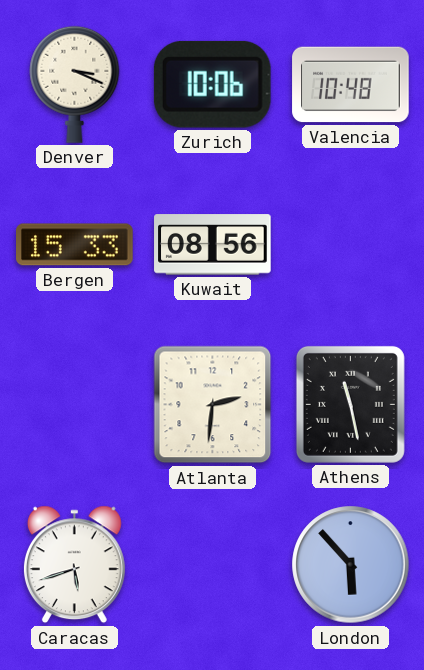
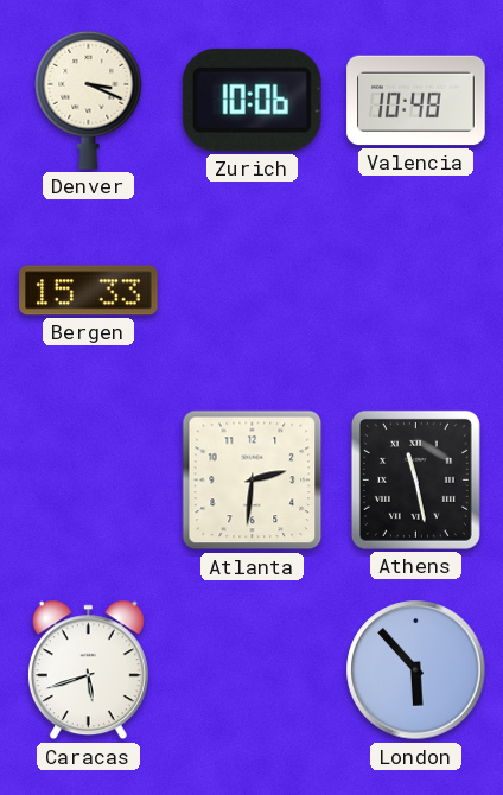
Kuwait: 08:56 -> none (213, 245)
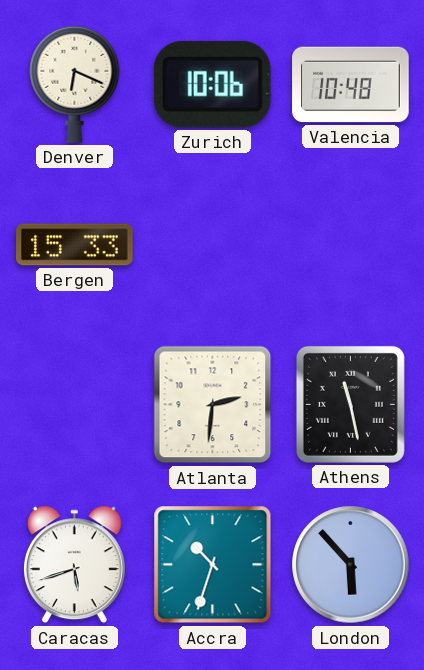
Denver: 3:19 -> 6:19 (75, 84)
Accra: none -> 10:33 (213, 565)
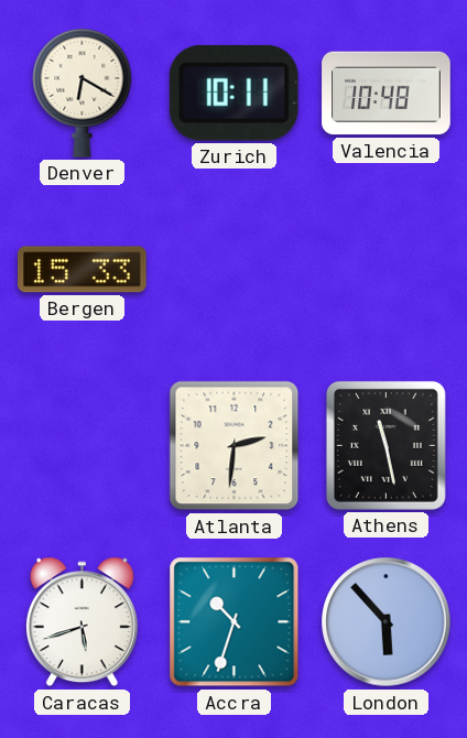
Denver: 6:19 -> 6:20 (83, 93)
Zurich: 10:06 -> 10:11 (233, 93)
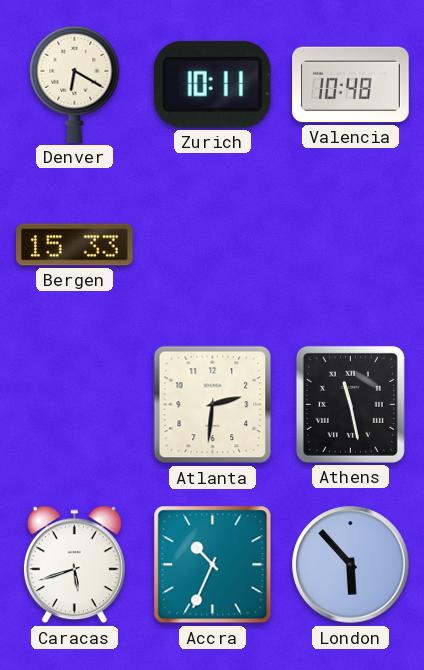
Accra: 10:33 -> 10:34 (213, 565)
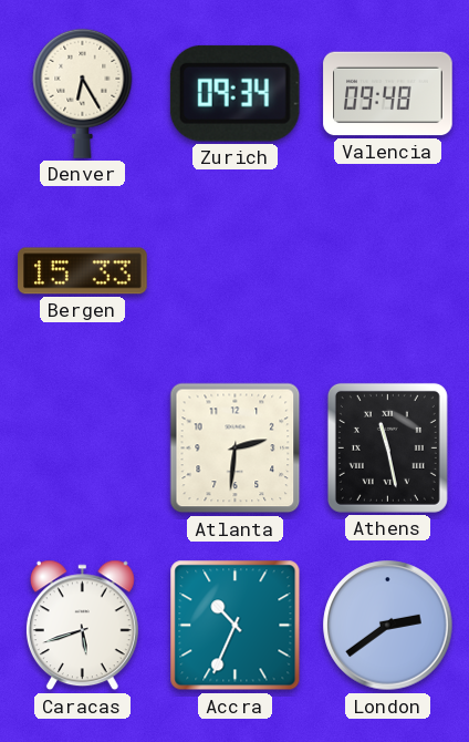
Denver: 6:20 -> 6:25 (83, 93)
Zurich: 10:11 -> 09:34 (234, 93)
Valencia: 10:48 -> 09:48 (388, 94)
London: 5:53 -> 2:39 (388, 626)
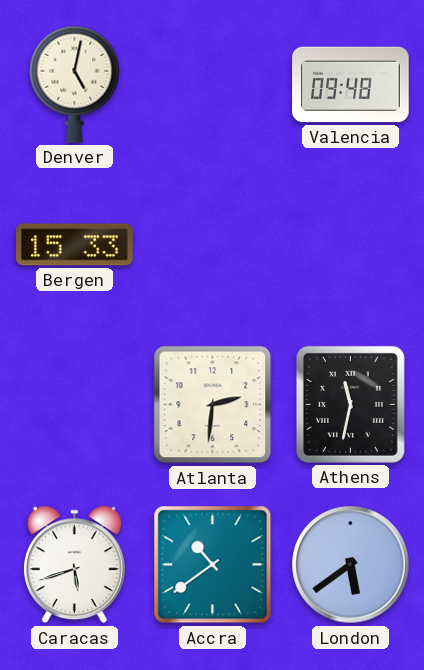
Denver: 6:25 -> 5:02 (75, 84)
Zurich: 09:34 -> none (234, 93)
Athens: 11:28 -> 11:32 (350, 404)
Accra: 10:34 -> 10:39 (213, 565)
London: 2:39 -> 5:39 (351, 565)
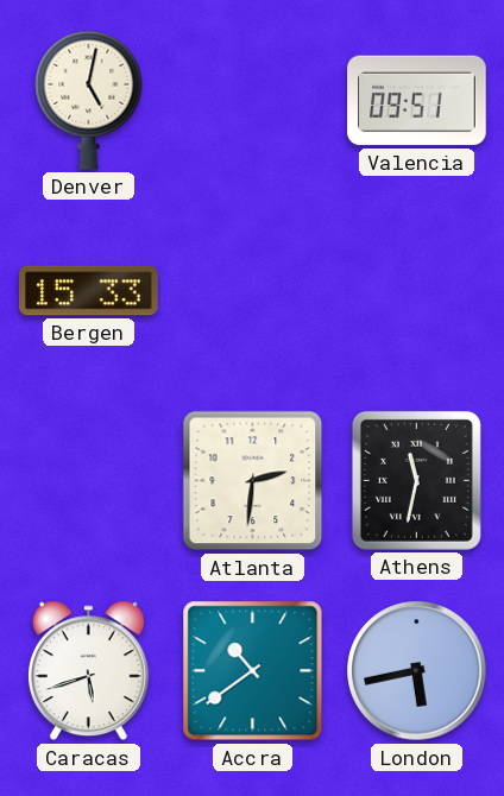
Valencia: 09:48 -> 09:51 (417, 101)
London: 5:39 -> 5:43 (417, 671)
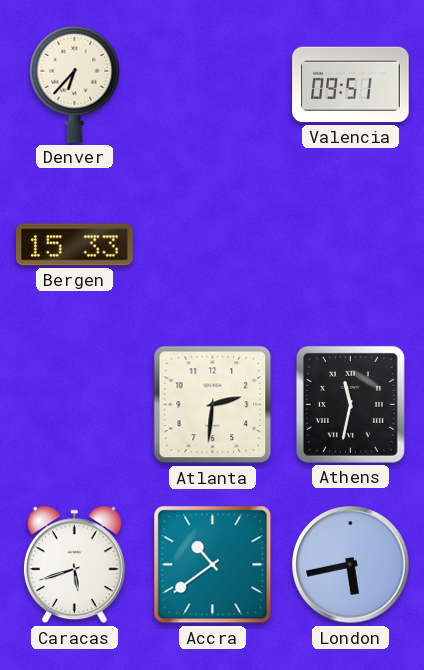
Denver: 5:02 -> 6:37 (75, 84)
